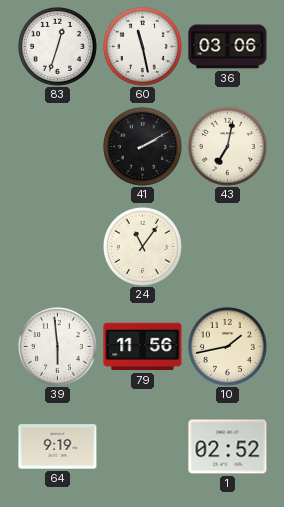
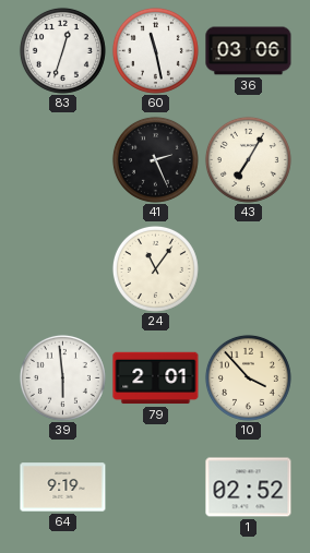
41: 2:10 -> 2:26 (155, 159)
43: 7:02 -> 7:05 (248, 159)
79: 11:56 -> 2:01 (156, 378)
10: 1:43 -> 3:53 (248, 377)
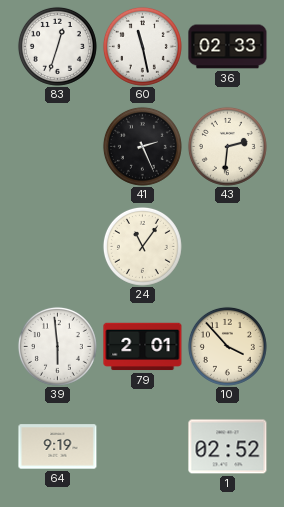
36: 03:06 -> 02:33 (228, 47)
43: 7:05 -> 2:31 (227, 146)
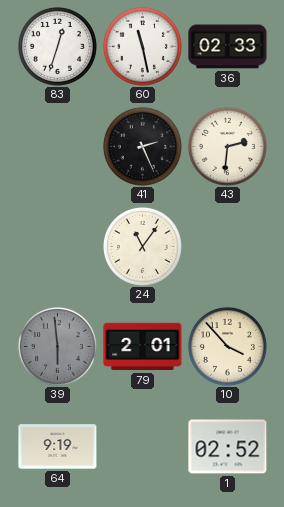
39 dial: white -> grey (57, 346)
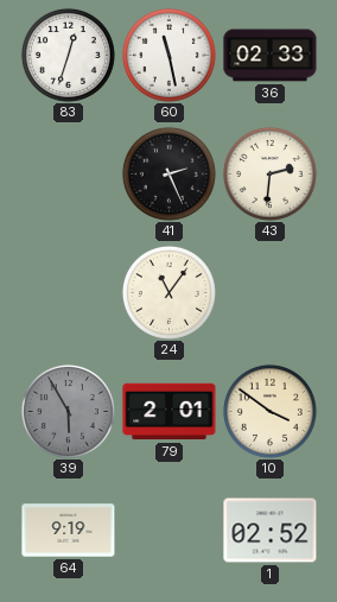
39: 5:59 -> 5:55 (68, 411)
10: 3:53 -> 3:51 (269, 411)
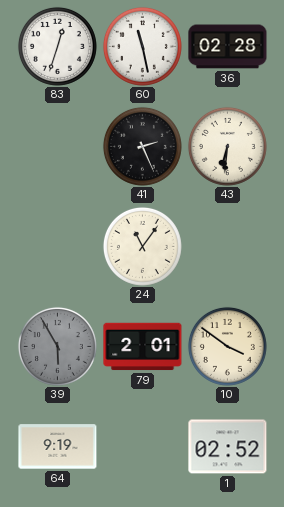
36: 02:33 -> 02:28 (228, 47)
43: 2:31 -> 6:31 (227, 146)
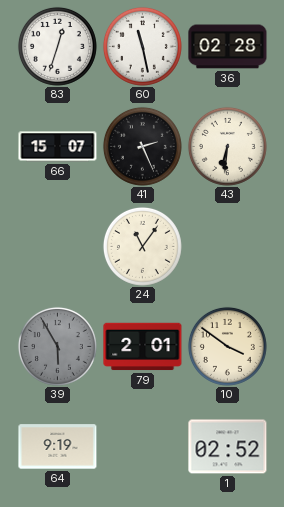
66: none -> 15:07 (58, 147)
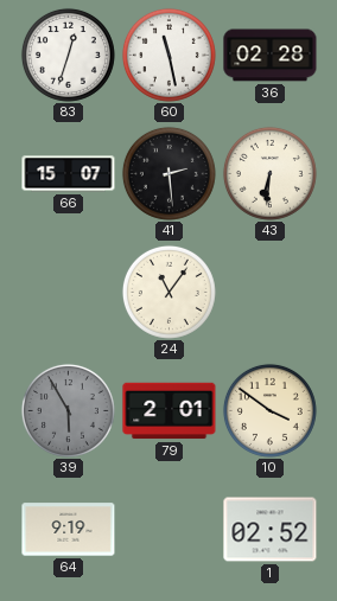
41: 2:26 -> 2:29 (168, 173)
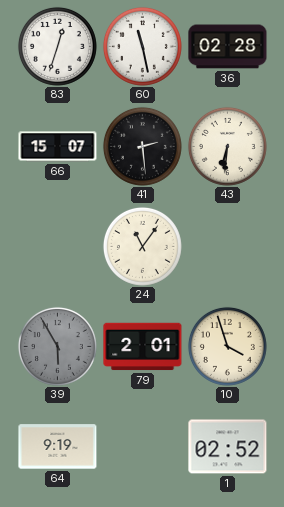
10: 3:51 -> 3:57 (227, 346)
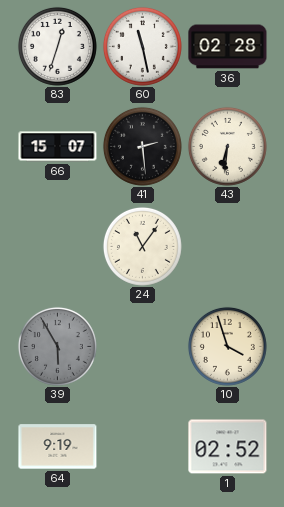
79: 2:01 -> none (143, 347)
